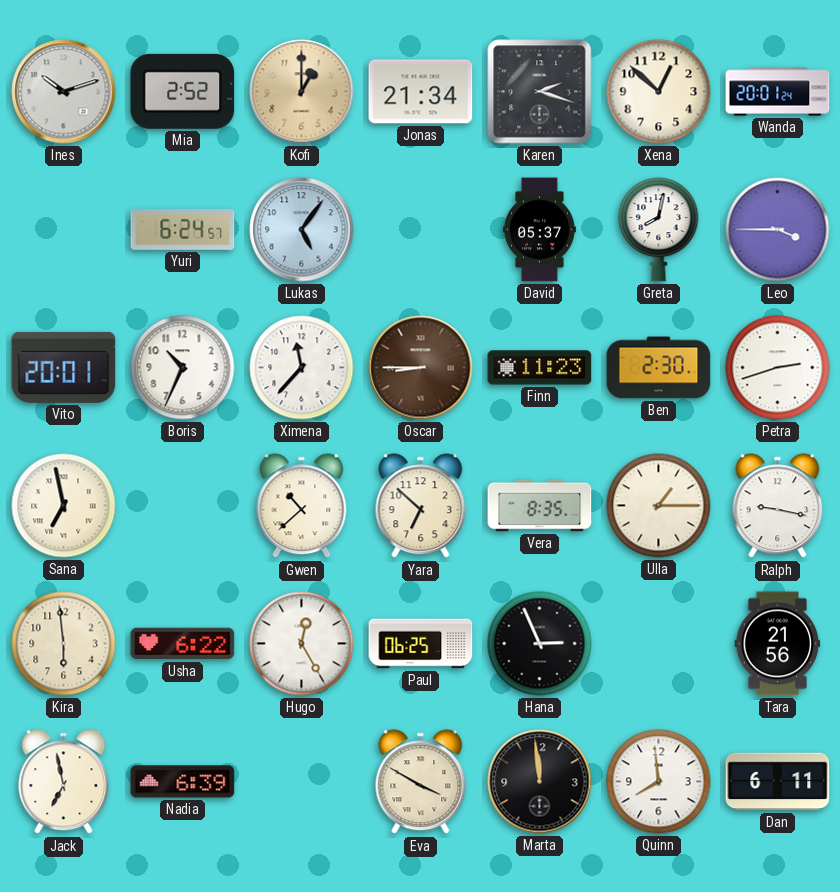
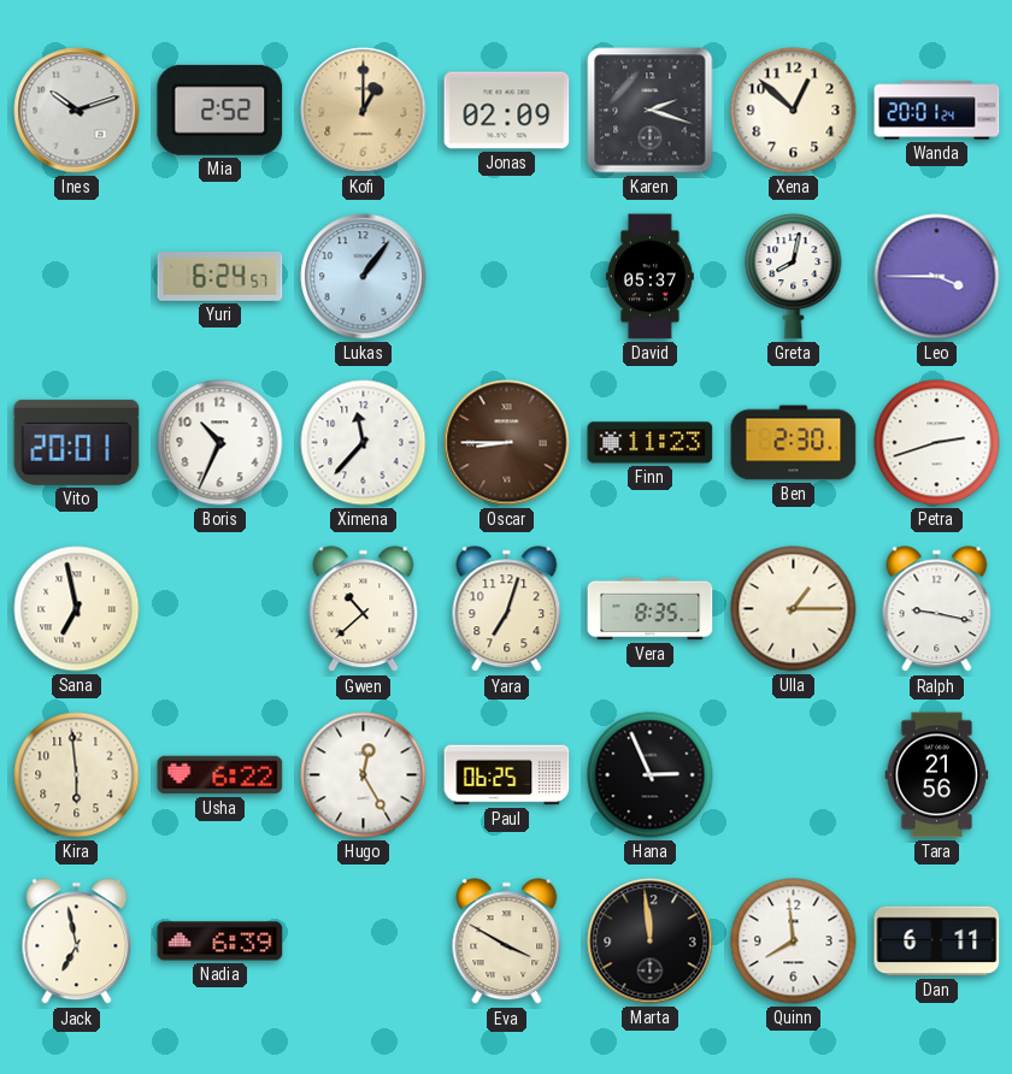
Jonas: 21:34 -> 02:09 (507, 111)
Lukas: 5:06 -> 1:06 (364, 277)
Yara: 6:52 -> 7:03 (507, 609)
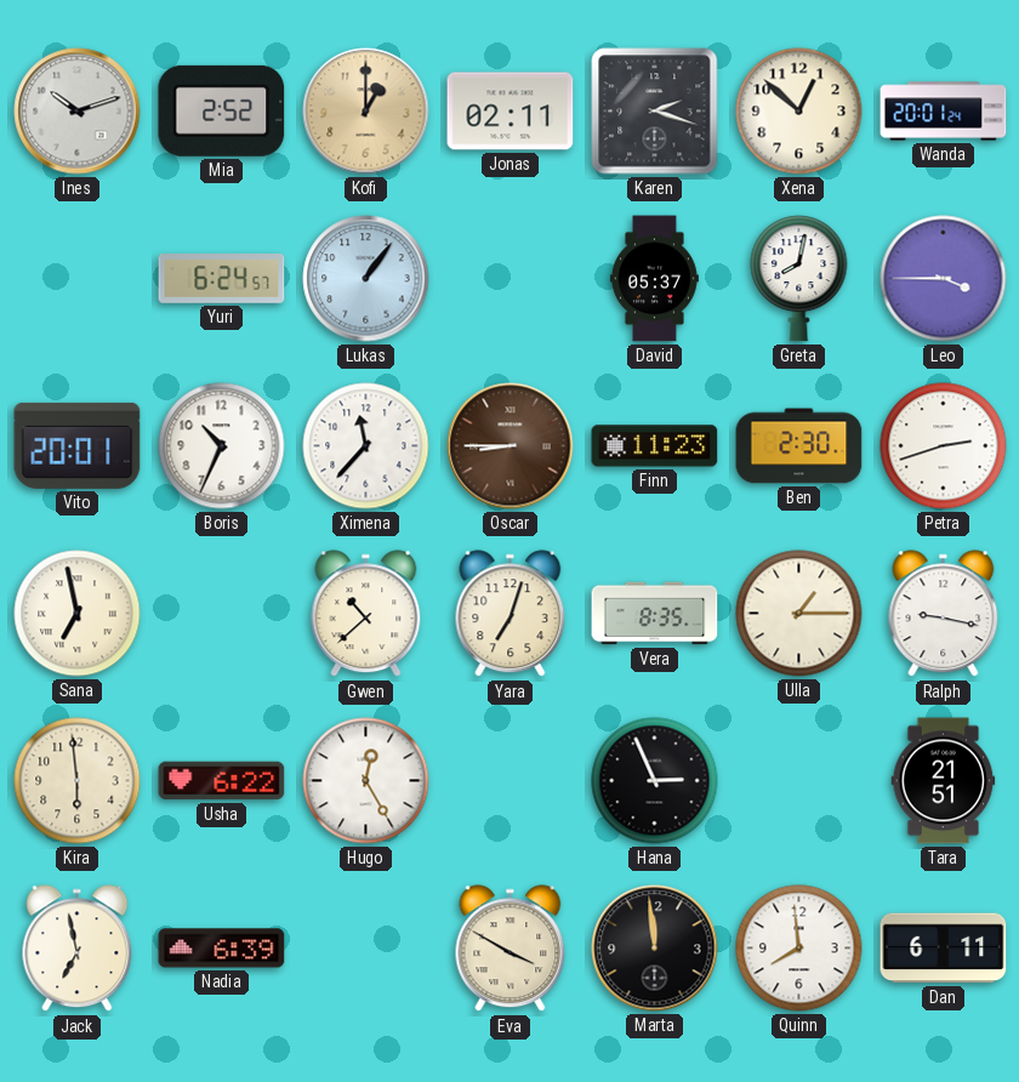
Jonas: 02:09 -> 02:11 (511, 112)
Paul: 06:25 -> none (507, 775)
Tara: 21:56 -> 21:51 (944, 781)
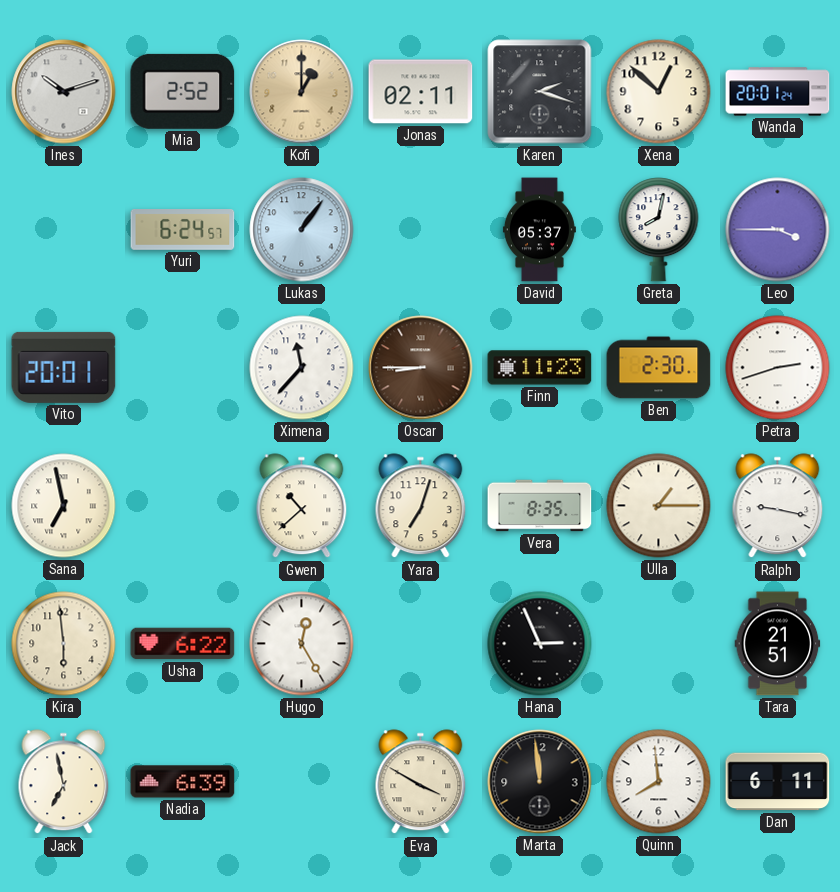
Boris: 10:34 -> none (222, 446)
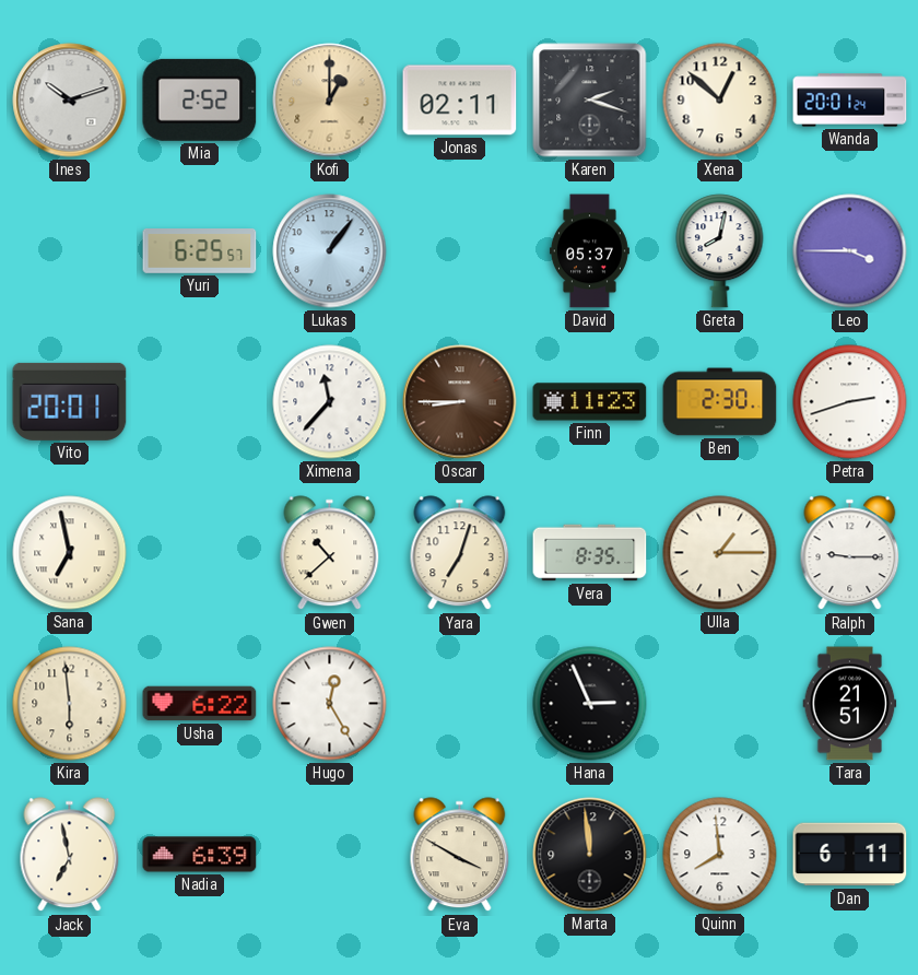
Yuri: 6:24 -> 6:25 (200, 251)
Ralph: 9:17 -> 9:15 (850, 553)
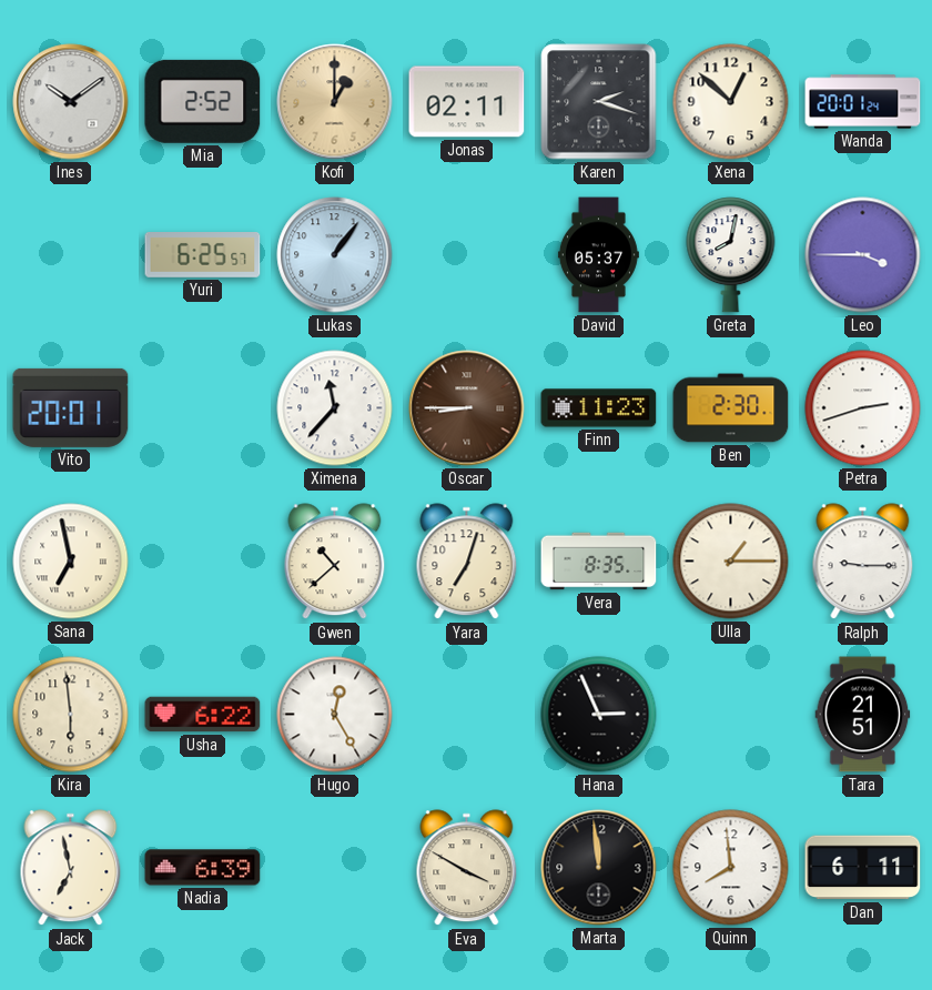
Ines: 10:12 -> 10:09 (71, 102)
